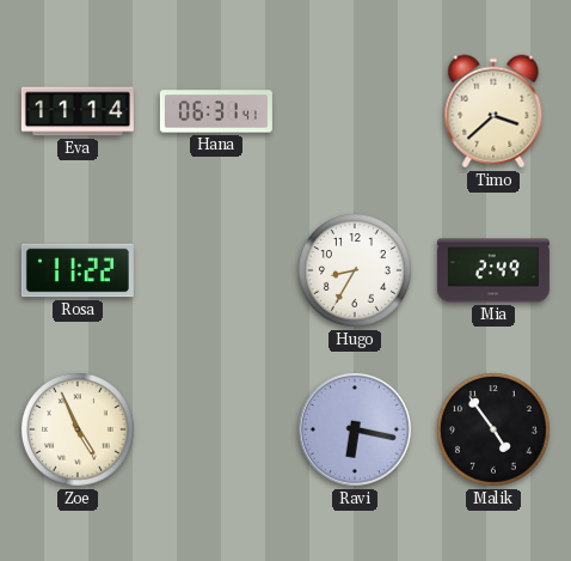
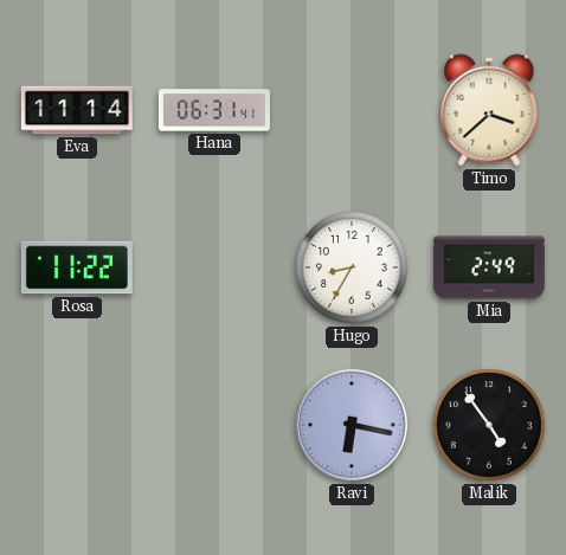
Zoe: 4:56 -> none (79, 431)
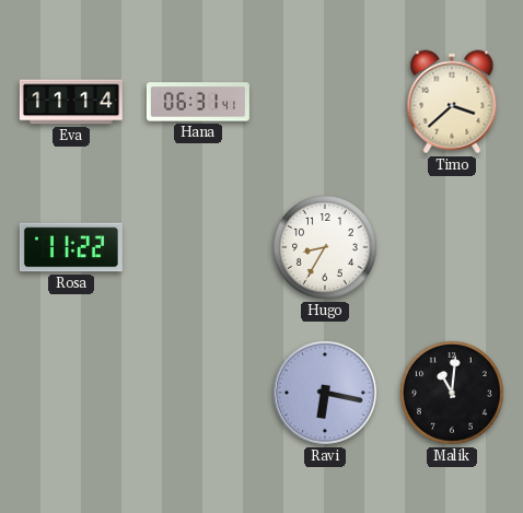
Mia: 2:49 -> none (489, 267)
Malik: 4:54 -> 11:01 (453, 394)
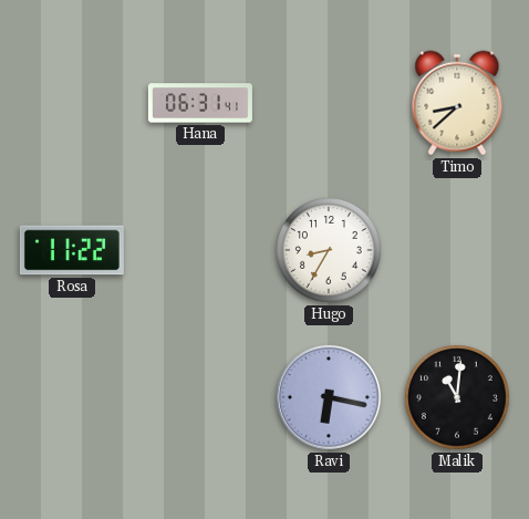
Eva: 11:14 -> none (71, 102)
Timo: 3:38 -> 8:38 (457, 103)
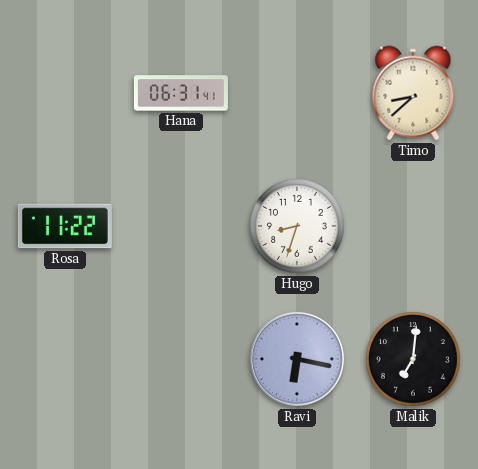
Hugo: 8:35 -> 8:33 (298, 227)
Malik: 11:01 -> 7:01 (414, 360)
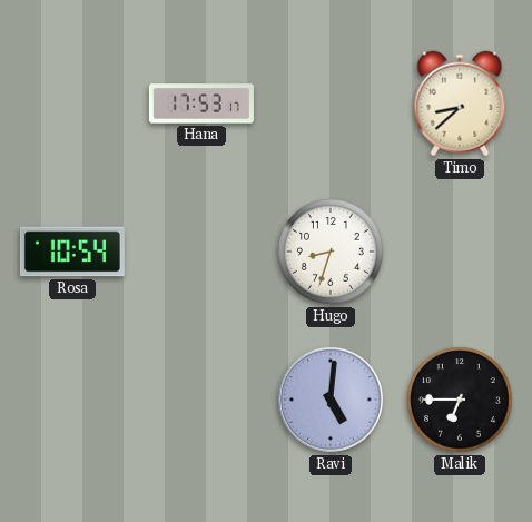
Hana: 06:31 -> 17:53 (201, 104)
Rosa: 11:22 -> 10:54 (72, 252)
Ravi: 6:17 -> 5:01 (331, 400)
Malik: 7:01 -> 6:45 (461, 401)
